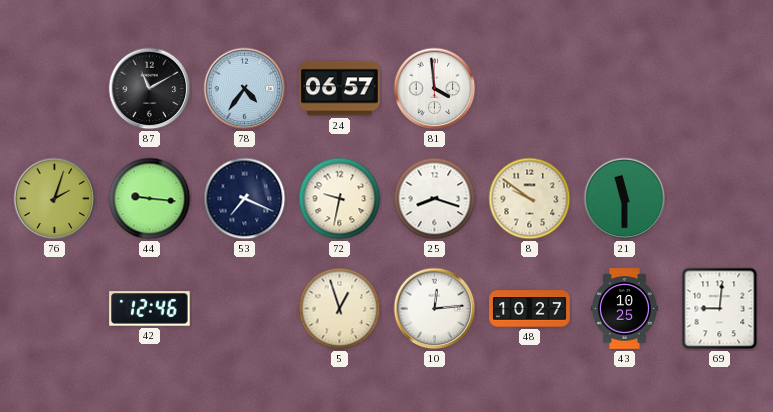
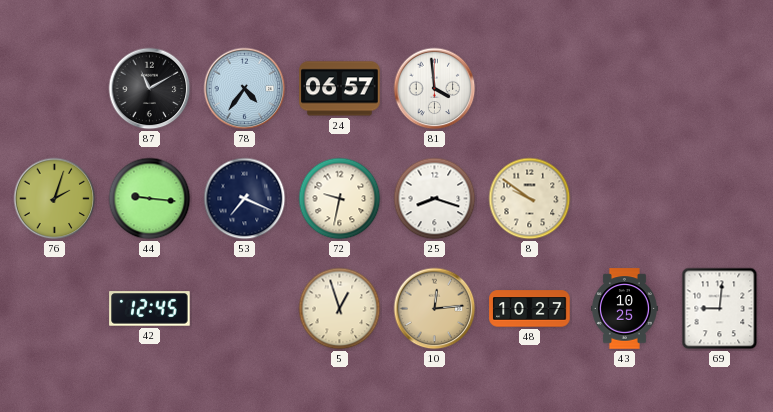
21: 11:30 -> none (625, 199)
42: 12:46 -> 12:45 (150, 309)
10 dial: white -> champagne (435, 309)
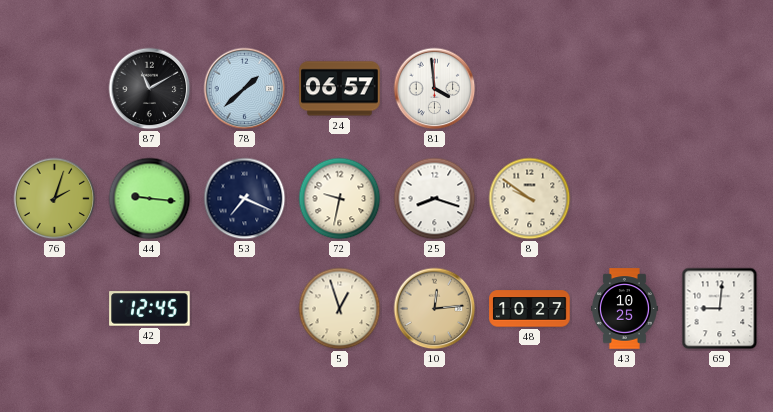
78: 4:36 -> 1:38 (245, 89)
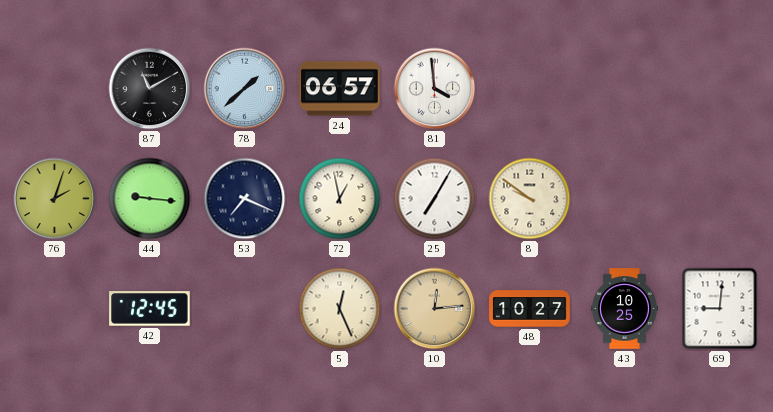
72: 9:32 -> 12:58 (340, 199)
25: 8:18 -> 7:05 (435, 199)
5: 12:57 -> 12:26 (340, 309)
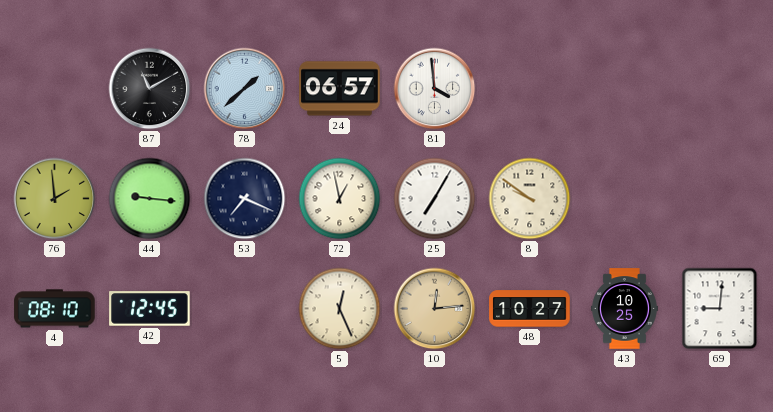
76: 2:03 -> 1:59 (55, 199)
4: none -> 08:10 (55, 309)
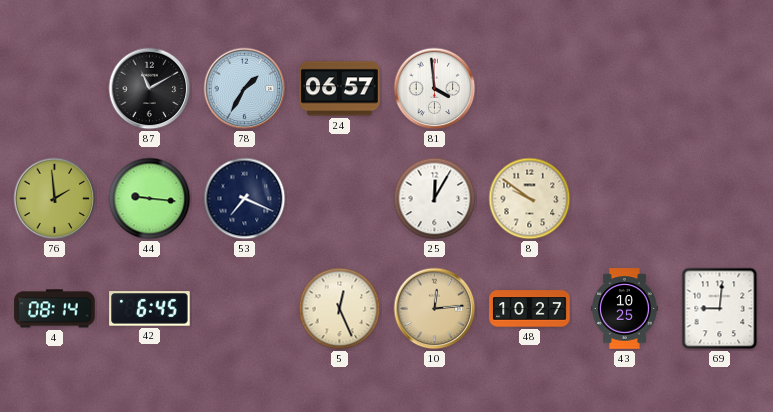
78: 1:38 -> 1:35 (245, 89)
72: 12:58 -> none (340, 199)
25: 7:05 -> 12:05 (435, 199)
4: 08:10 -> 08:14 (55, 309)
42: 12:45 -> 6:45 (150, 309)
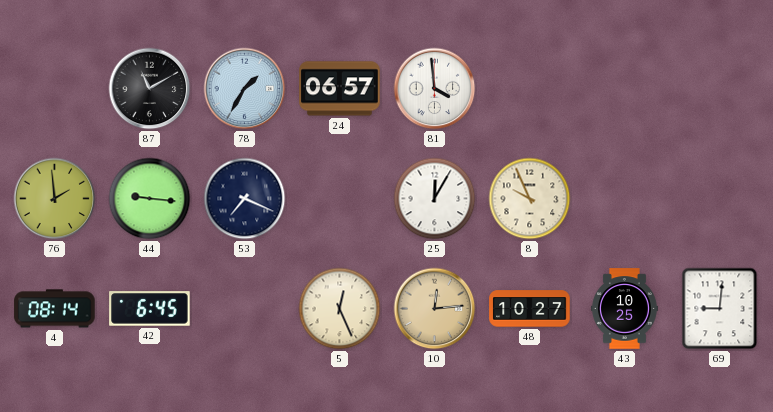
8: 9:51 -> 9:56 (530, 199)
